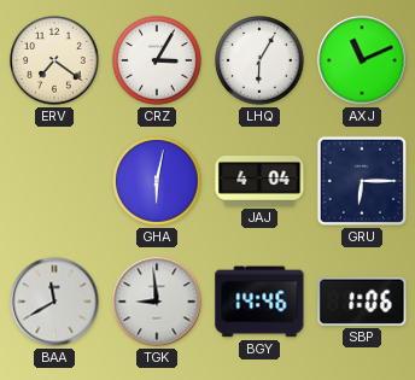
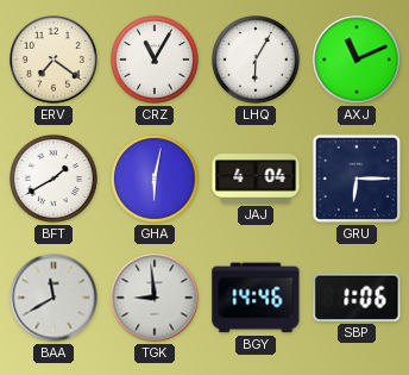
CRZ: 3:05 -> 11:05 (155, 60)
BFT: none -> 1:40 (54, 179)
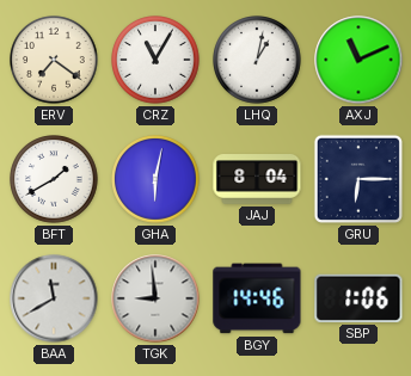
LHQ: 6:05 -> 1:02 (257, 60)
JAJ: 4:04 -> 8:04 (257, 180)
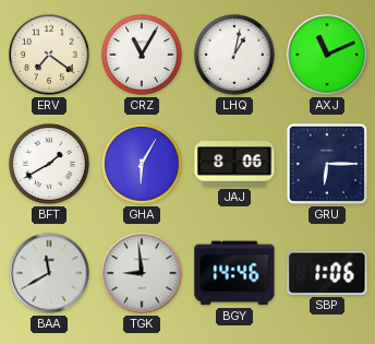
GHA: 6:02 -> 6:05 (142, 164)
JAJ: 8:04 -> 8:06 (234, 165)
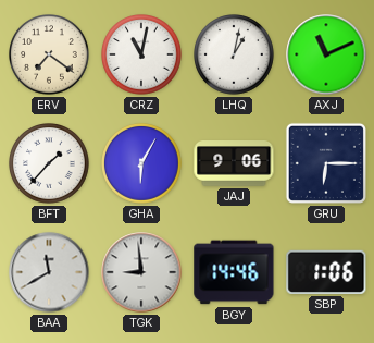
CRZ: 11:05 -> 11:02 (141, 54)
BFT: 1:40 -> 1:37 (49, 163)
JAJ: 8:06 -> 9:06 (234, 164)
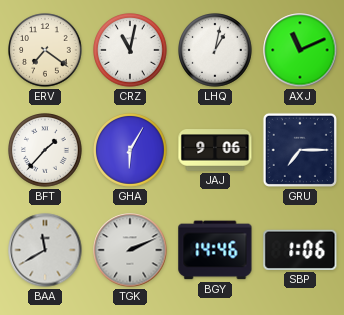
GRU: 6:15 -> 7:15 (300, 150)
TGK: 8:59 -> 2:11 (130, 250)
